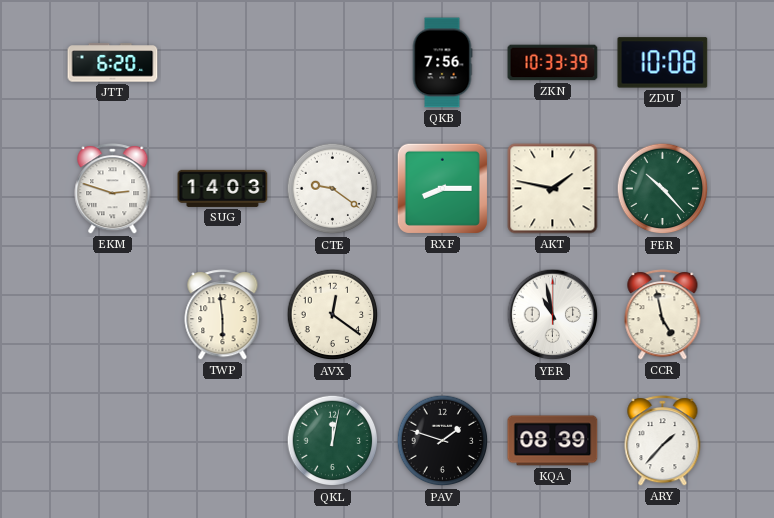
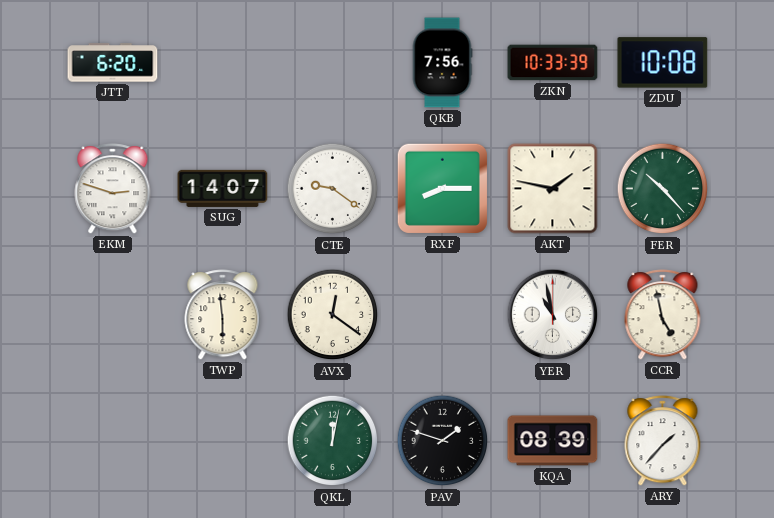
SUG: 14:03 -> 14:07 (223, 188)
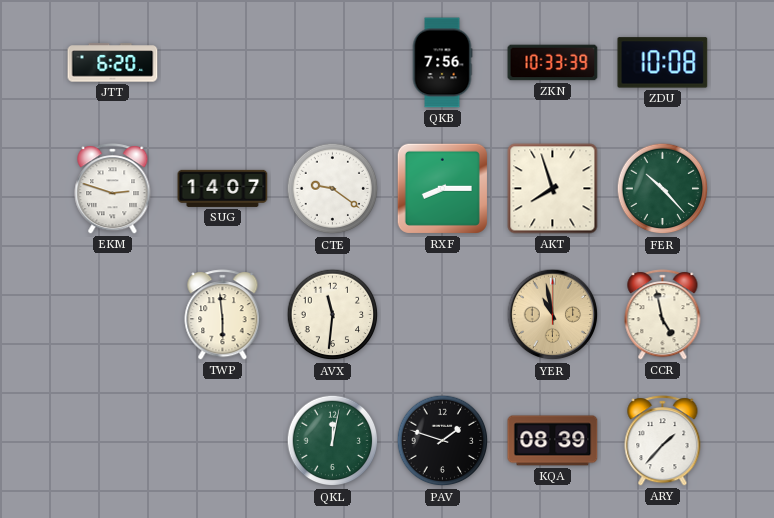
AKT: 1:47 -> 7:57 (553, 189)
AVX: 12:21 -> 11:31 (333, 315)
YER dial: white -> champagne (553, 315)
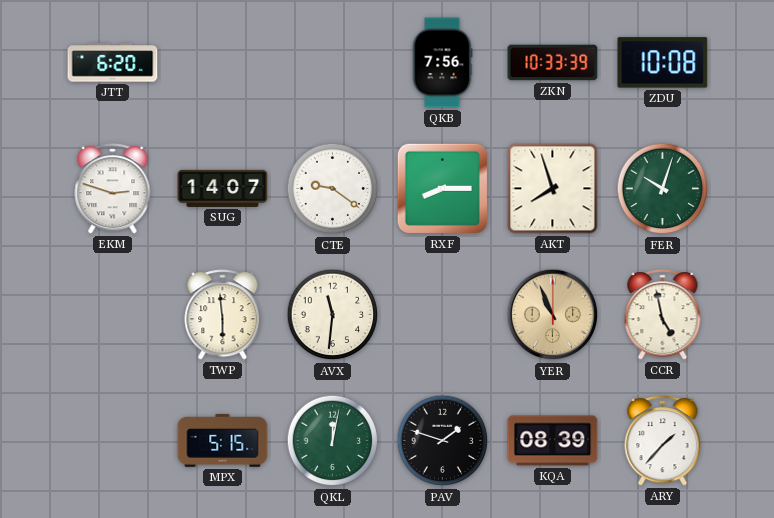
FER: 10:23 -> 10:03 (663, 189)
YER: 10:58 -> 10:56 (553, 315)
MPX: none -> 5:15 (223, 440)
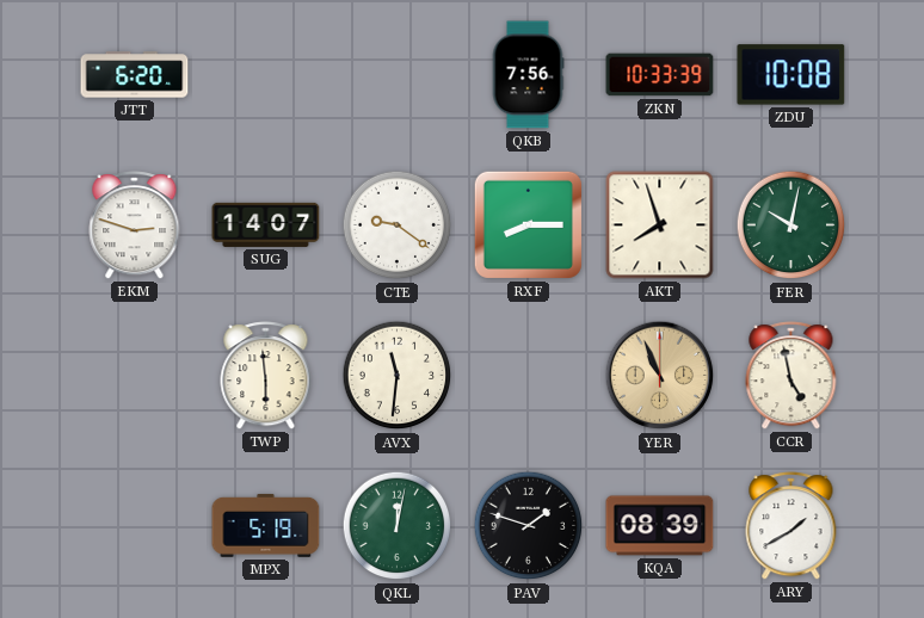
FER: 10:03 -> 10:02 (791, 225)
MPX: 5:15 -> 5:19 (266, 525)
ARY: 1:37 -> 1:40 (791, 526)
